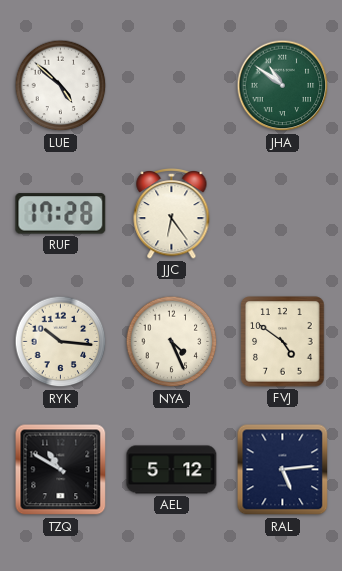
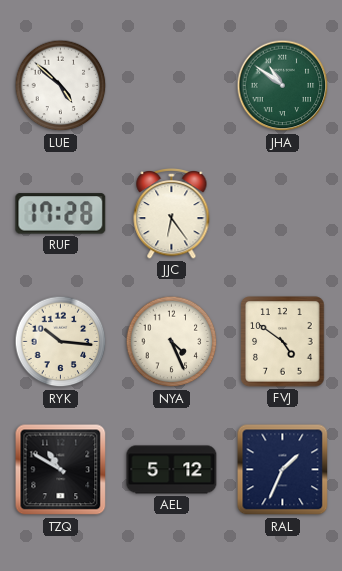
RAL: 5:14 -> 1:34 (283, 470)
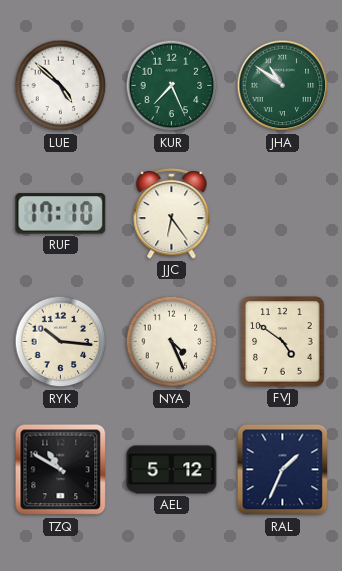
KUR: none -> 7:26 (172, 86)
RUF: 17:28 -> 17:10 (61, 214)
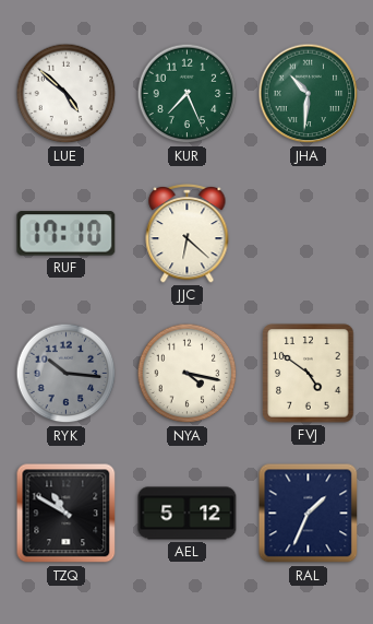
JHA: 10:51 -> 10:31 (309, 94)
JJC: 6:24 -> 6:22 (188, 234)
RYK dial: cream -> grey (67, 374)
NYA: 4:26 -> 4:17 (188, 374)
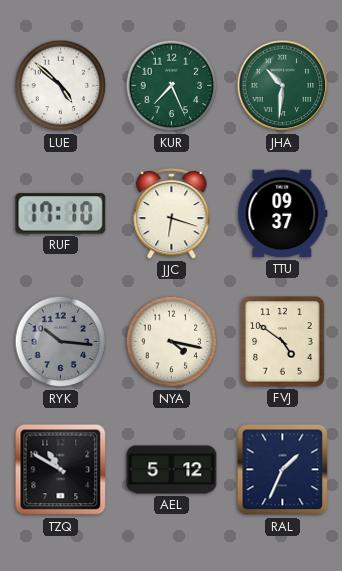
JJC: 6:22 -> 6:18 (172, 214)
TTU: none -> 09:37 (283, 214)
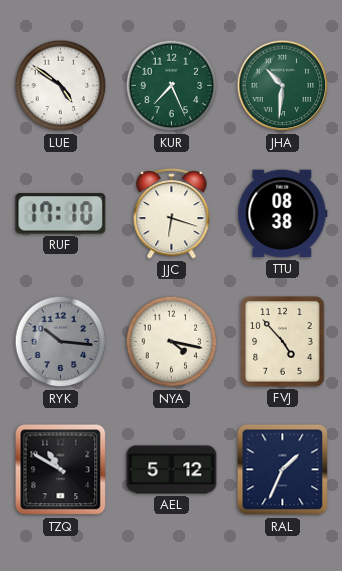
LUE: 4:52 -> 4:51 (61, 86)
TTU: 09:37 -> 08:38 (283, 214)
FVJ: 4:51 -> 4:53 (283, 342)
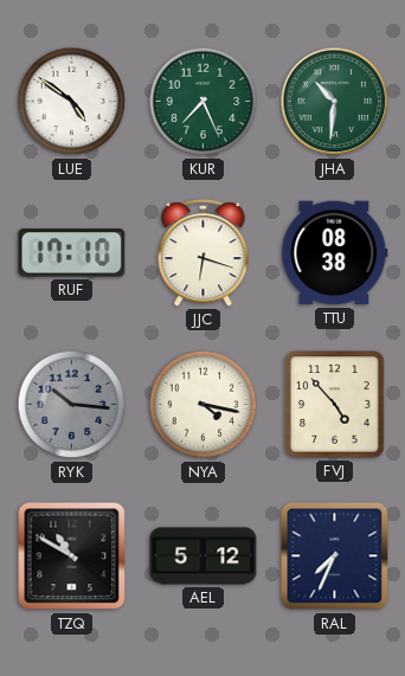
RAL: 1:34 -> 7:34 (335, 556)
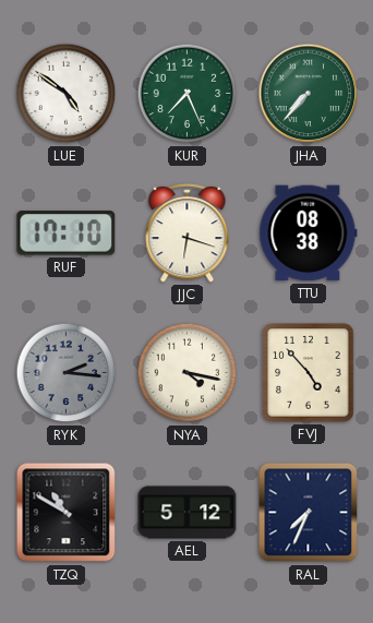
JHA: 10:31 -> 7:37 (309, 94)
RYK: 10:16 -> 2:16 (67, 373)
